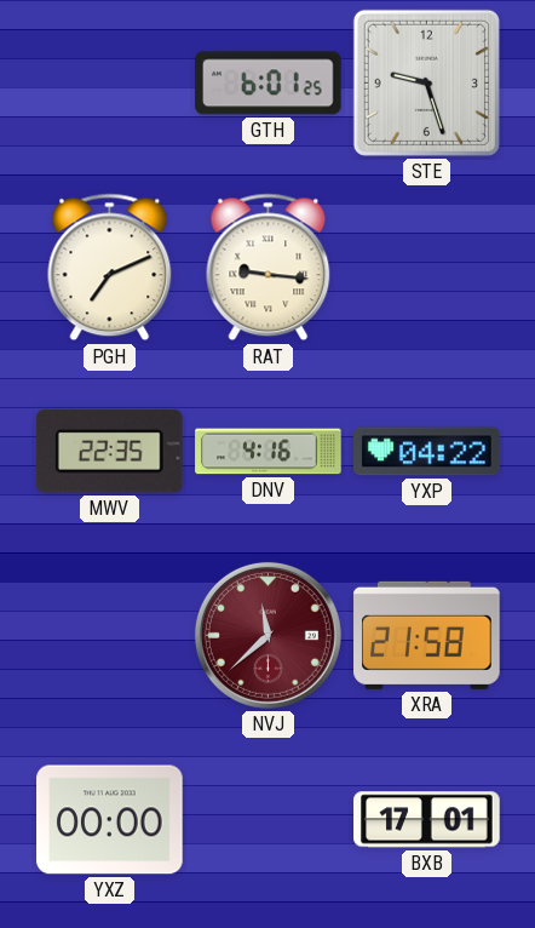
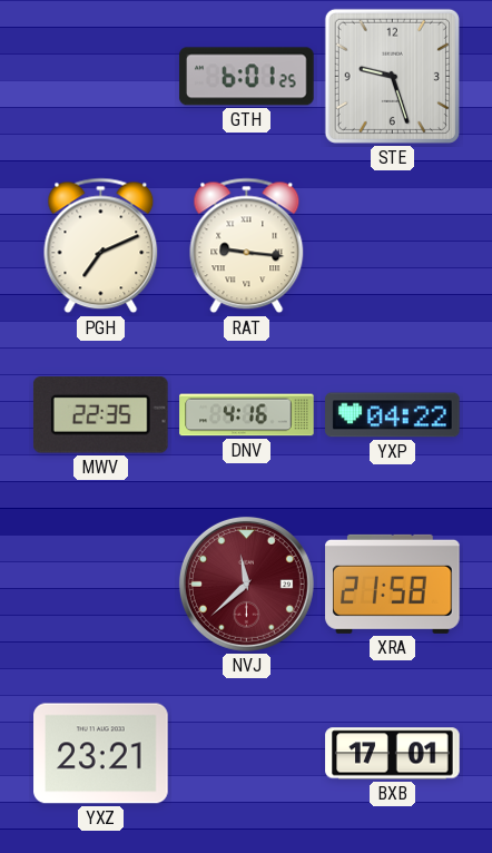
YXZ: 00:00 -> 23:21 (101, 754)
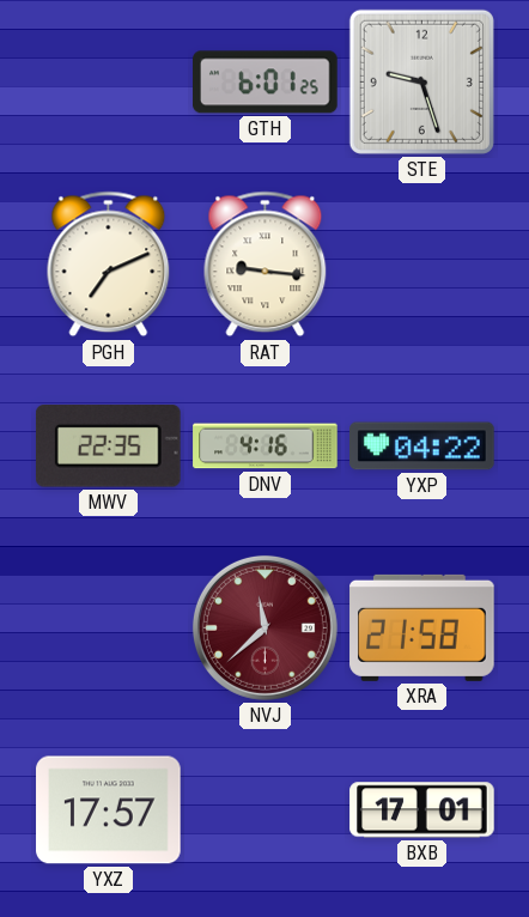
YXZ: 23:21 -> 17:57 (109, 810)
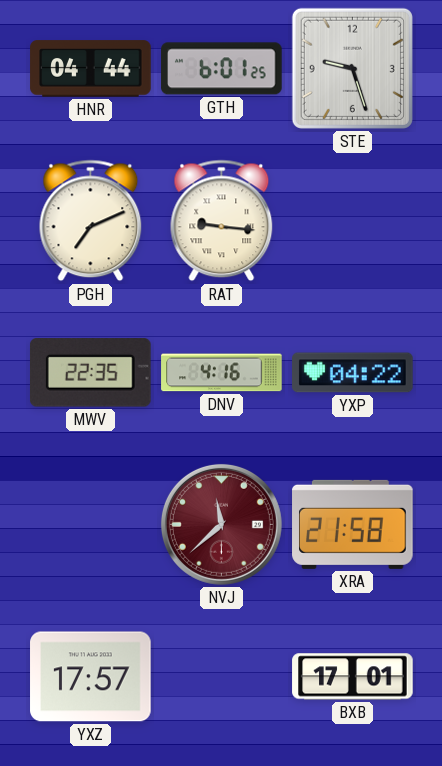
HNR: none -> 04:44 (91, 69)
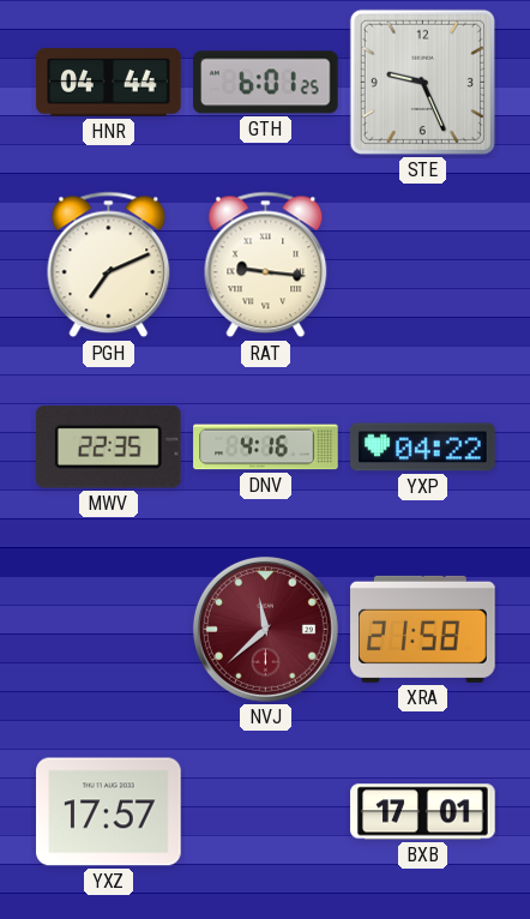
STE: 9:27 -> 9:26 (422, 82)
